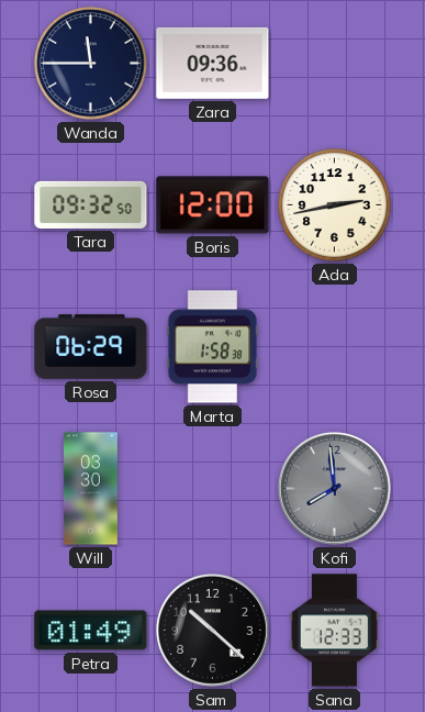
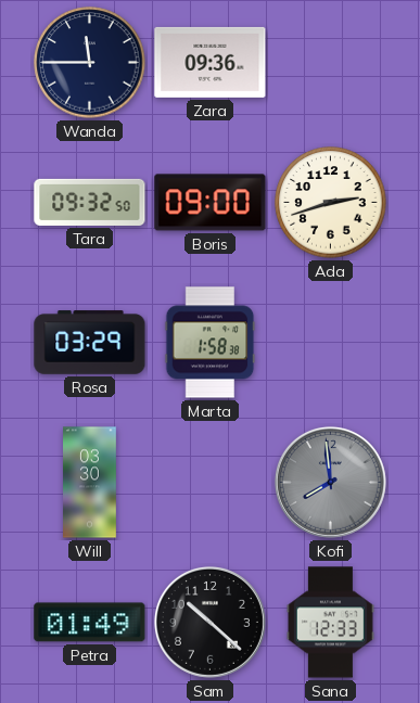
Boris: 12:00 -> 09:00 (211, 203)
Ada: 2:43 -> 2:42 (331, 203)
Rosa: 06:29 -> 03:29 (90, 343)
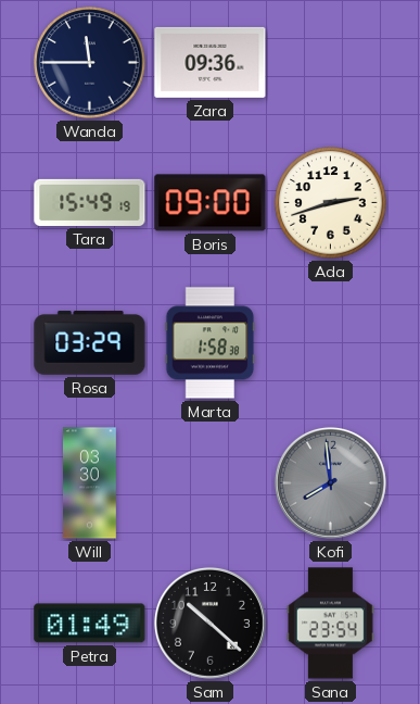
Tara: 09:32 -> 15:49 (90, 202)
Sana: 12:33 -> 23:54 (330, 624)
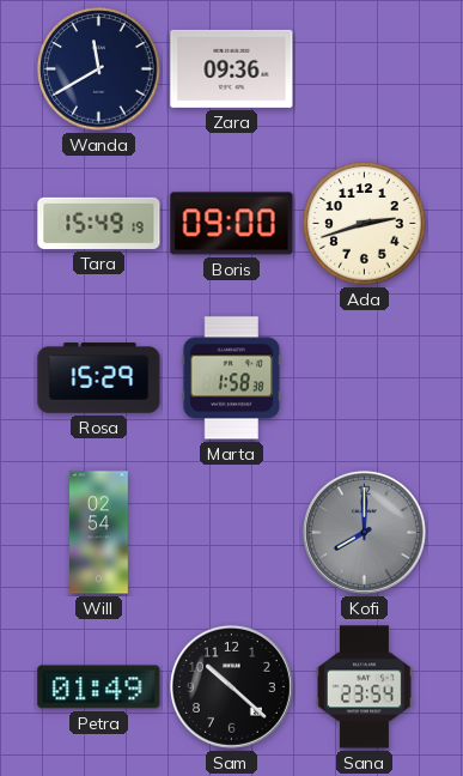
Wanda: 11:45 -> 11:40 (99, 69)
Rosa: 03:29 -> 15:29 (99, 378)
Will: 03:30 -> 02:54 (99, 533)
Kofi: 7:59 -> 8:00 (364, 532)
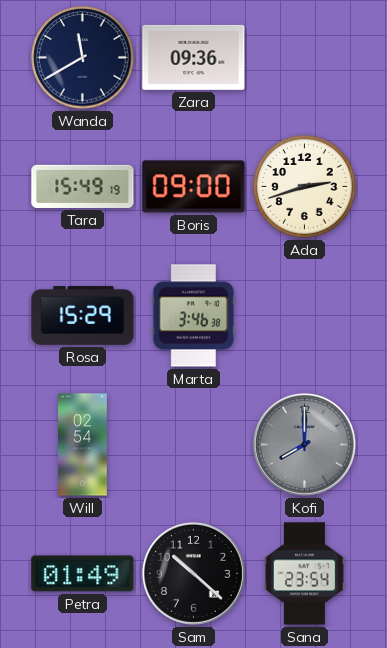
Marta: 1:58 -> 3:46 (194, 316)
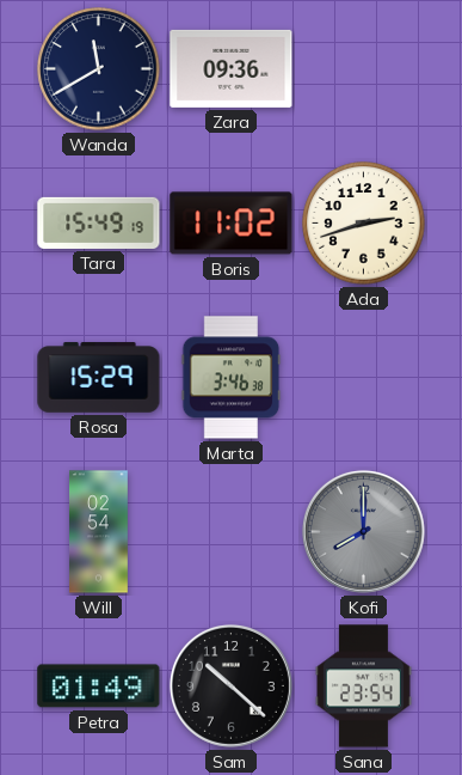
Boris: 09:00 -> 11:02 (232, 224)
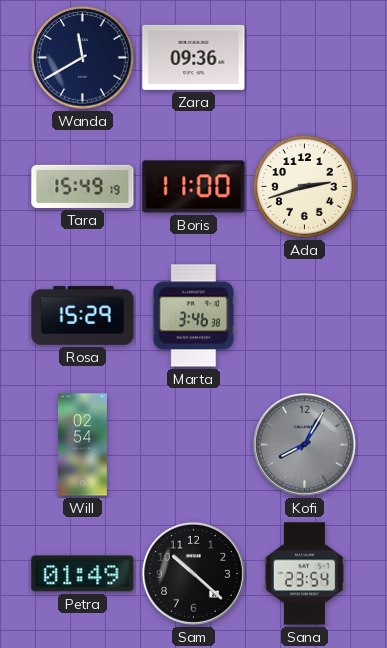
Boris: 11:02 -> 11:00 (194, 187)
Kofi: 8:00 -> 8:05 (304, 444)
